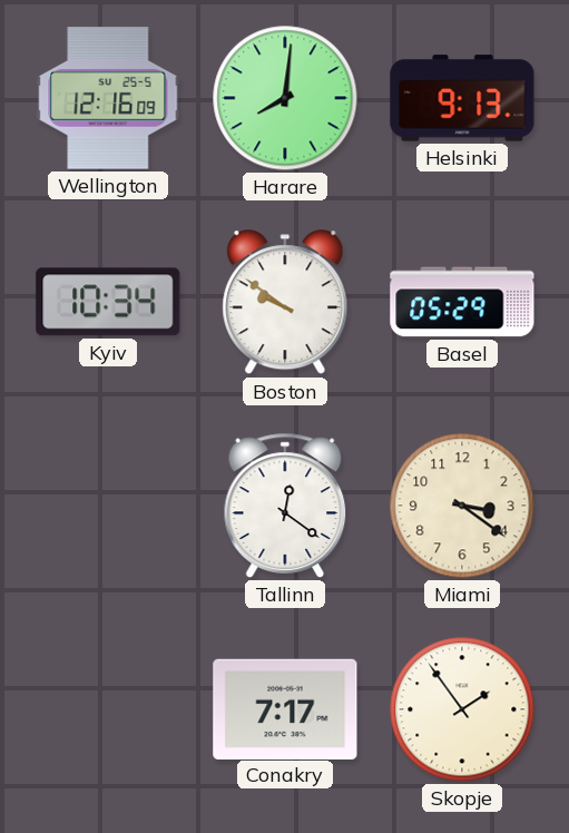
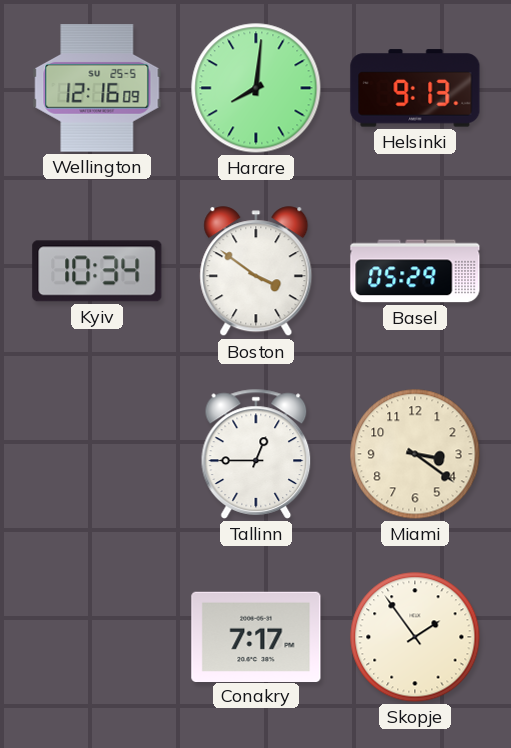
Boston: 9:51 -> 3:51 (256, 272)
Tallinn: 12:21 -> 12:45 (256, 454)
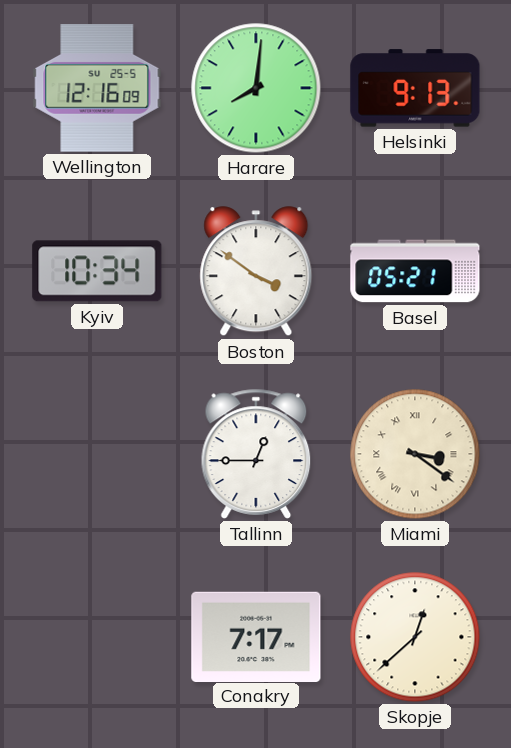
Basel: 05:29 -> 05:21 (415, 271)
Miami numerals: Arabic -> Roman (415, 454)
Skopje: 1:54 -> 12:38 (415, 637)
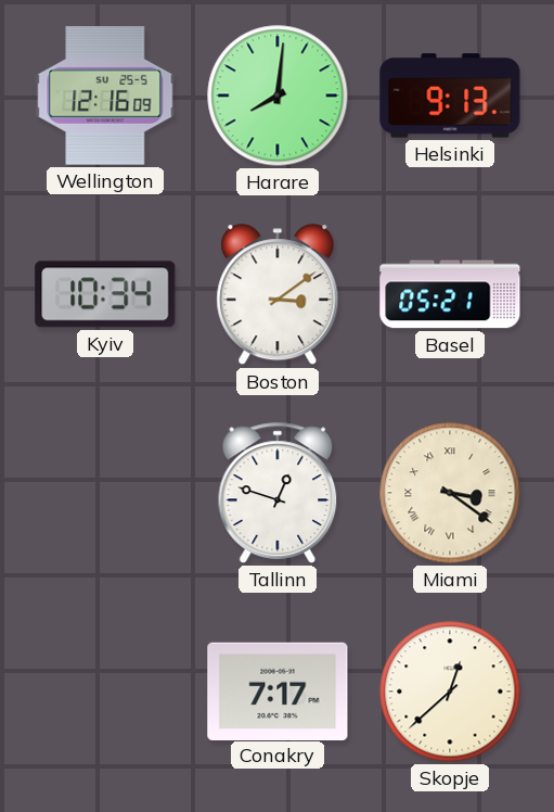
Boston: 3:51 -> 3:09 (278, 295)
Tallinn: 12:45 -> 12:48 (278, 493)
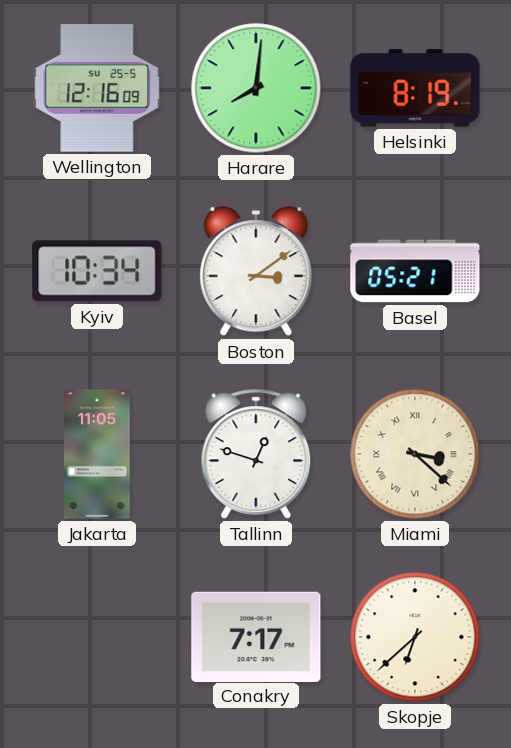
Helsinki: 9:13 -> 8:19 (415, 88)
Jakarta: none -> 11:05 (98, 454)
Miami: 3:21 -> 3:22 (415, 454)
Skopje: 12:38 -> 6:38 (415, 637)
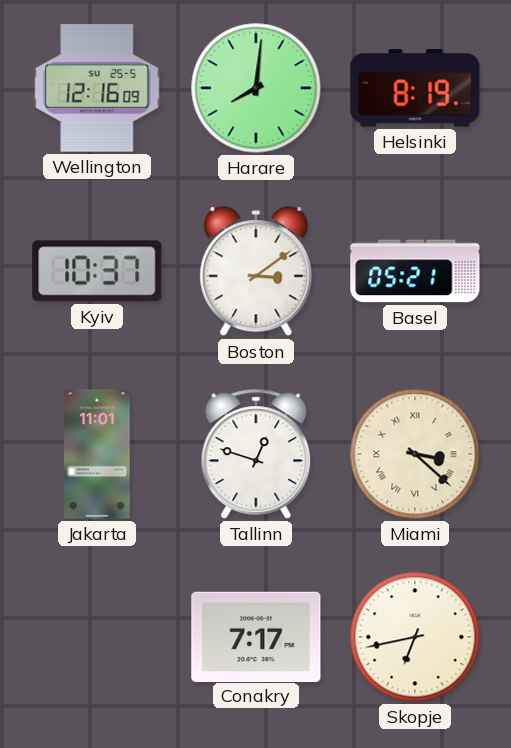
Kyiv: 10:34 -> 10:37 (97, 271)
Jakarta: 11:05 -> 11:01 (98, 454)
Skopje: 6:38 -> 6:43 (415, 637)
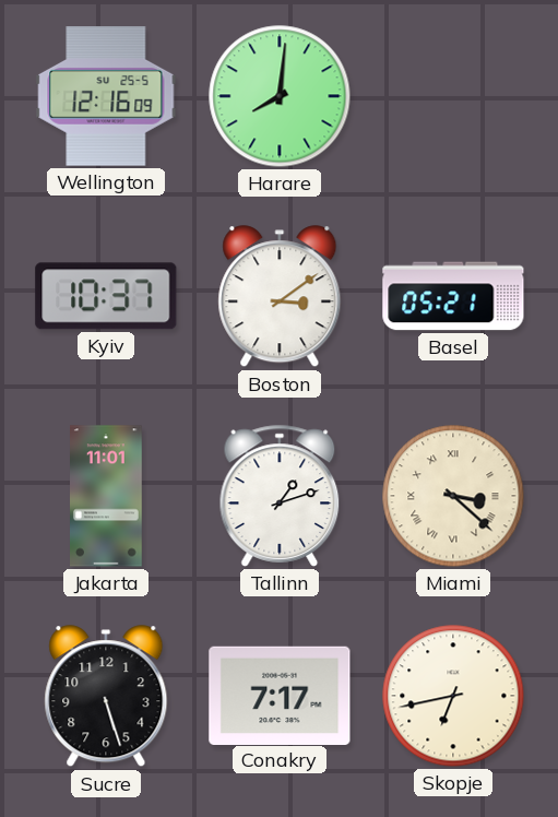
Helsinki: 8:19 -> none (415, 88)
Tallinn: 12:48 -> 1:12 (280, 496)
Sucre: none -> 5:27 (106, 697)
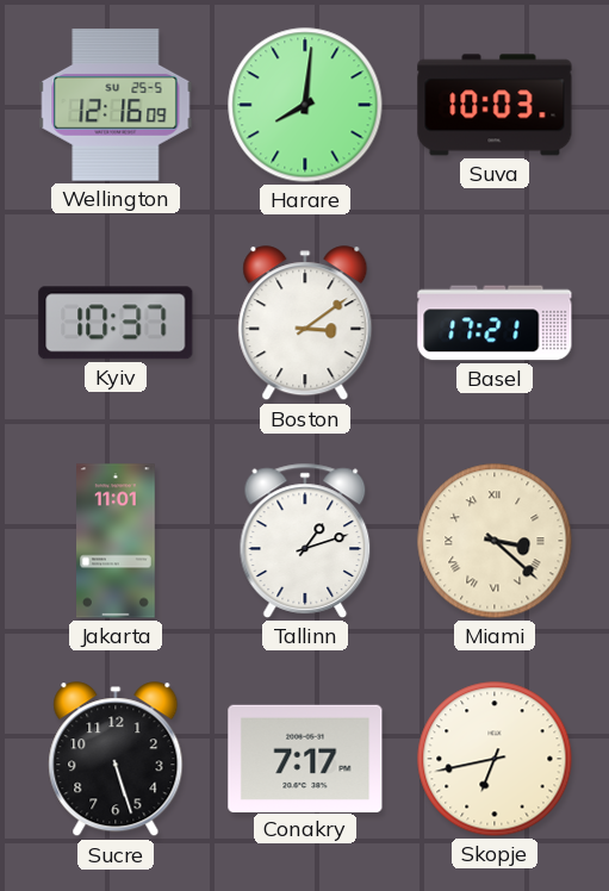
Suva: none -> 10:03 (495, 105)
Basel: 05:21 -> 17:21 (495, 323)
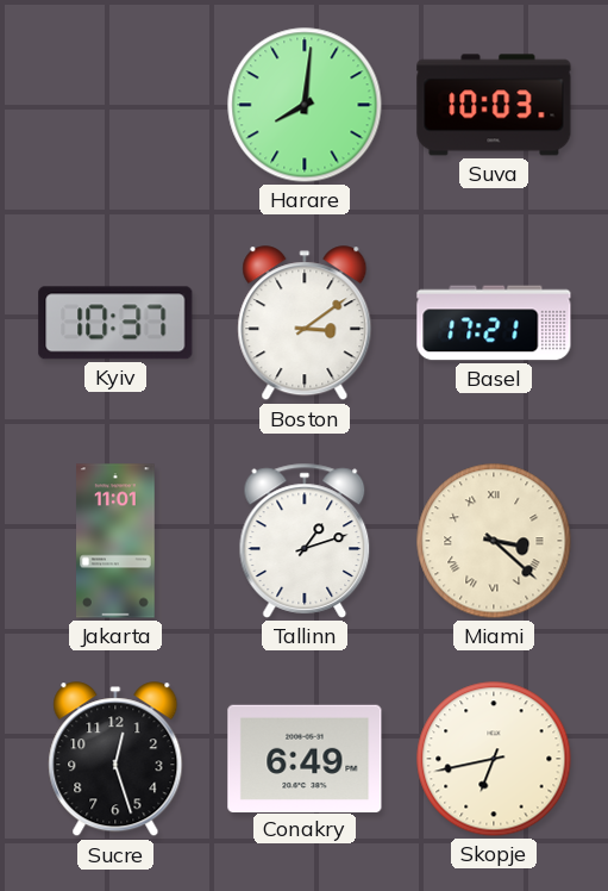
Wellington: 12:16 -> none (116, 105)
Sucre: 5:27 -> 12:27 (115, 760)
Conakry: 7:17 -> 6:49 (305, 758)
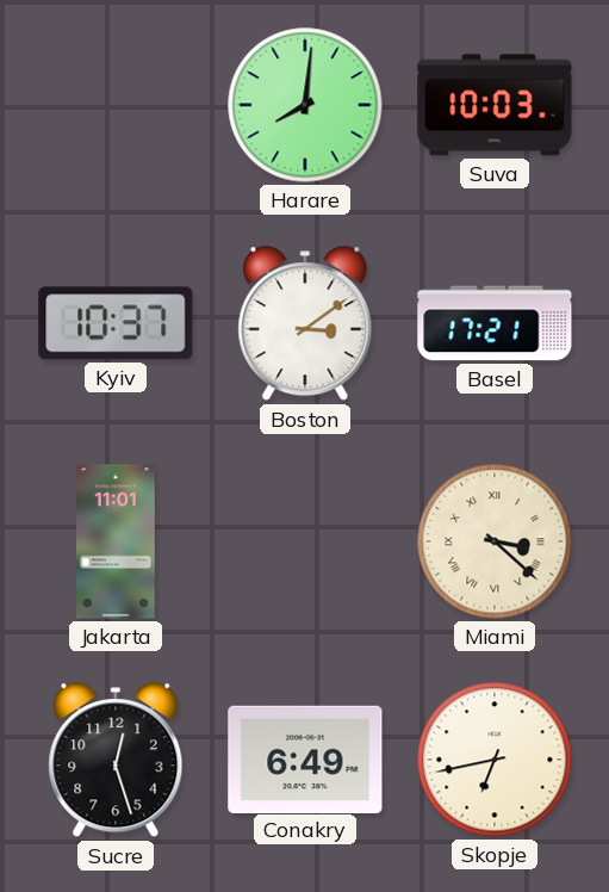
Tallinn: 1:12 -> none (305, 541)
